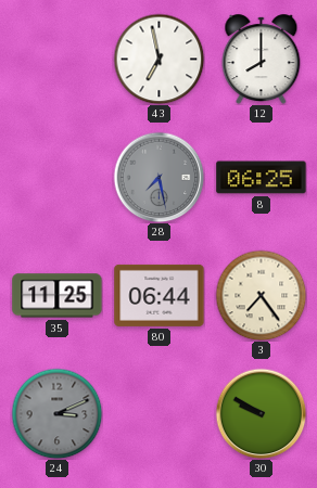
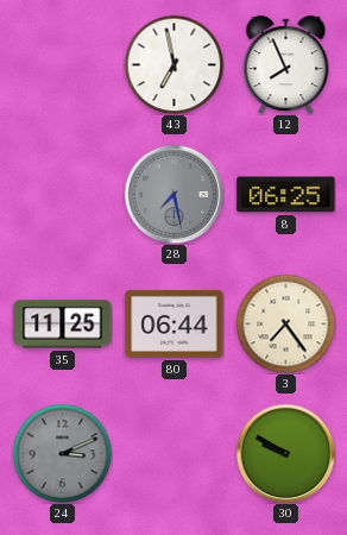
12: 8:00 -> 7:56 (286, 65)
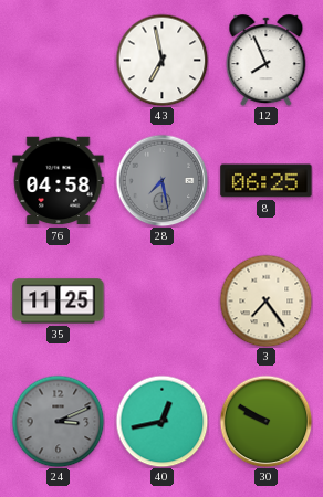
76: none -> 04:58 (59, 181)
80: 06:44 -> none (175, 323)
40: none -> 12:43 (161, 421)
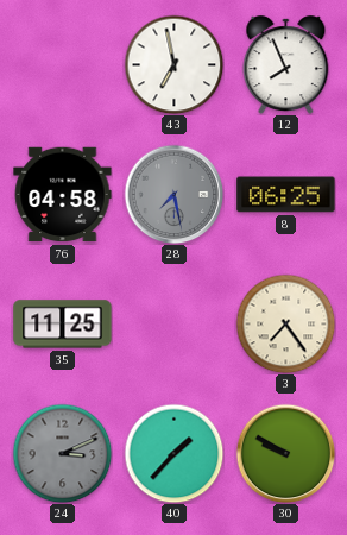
40: 12:43 -> 1:37 (173, 453)
